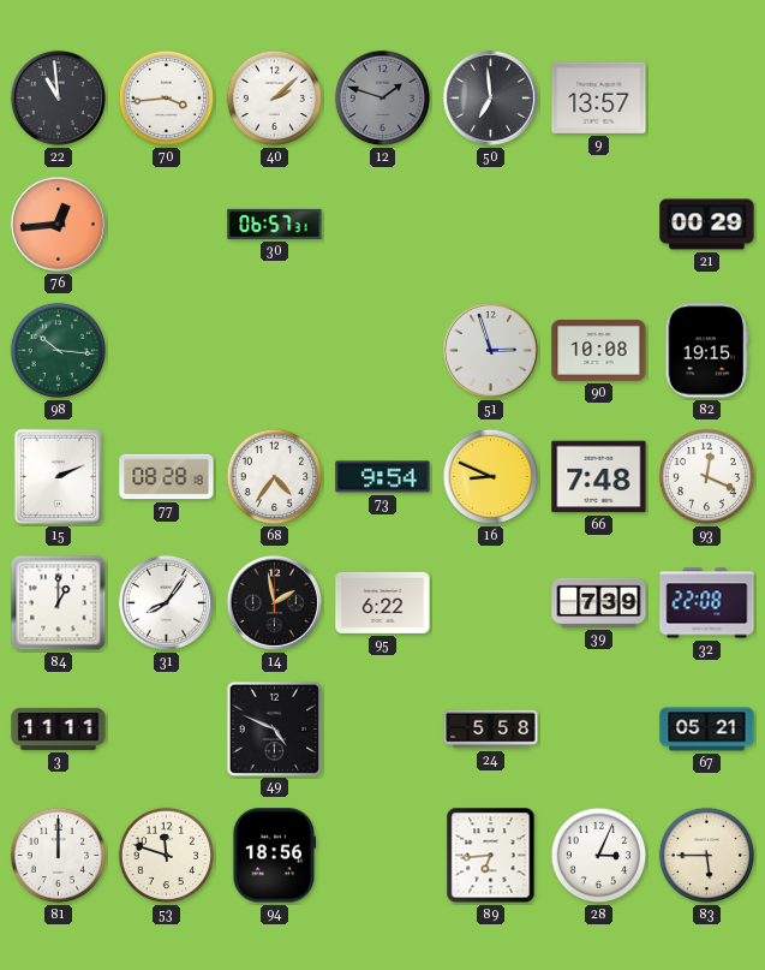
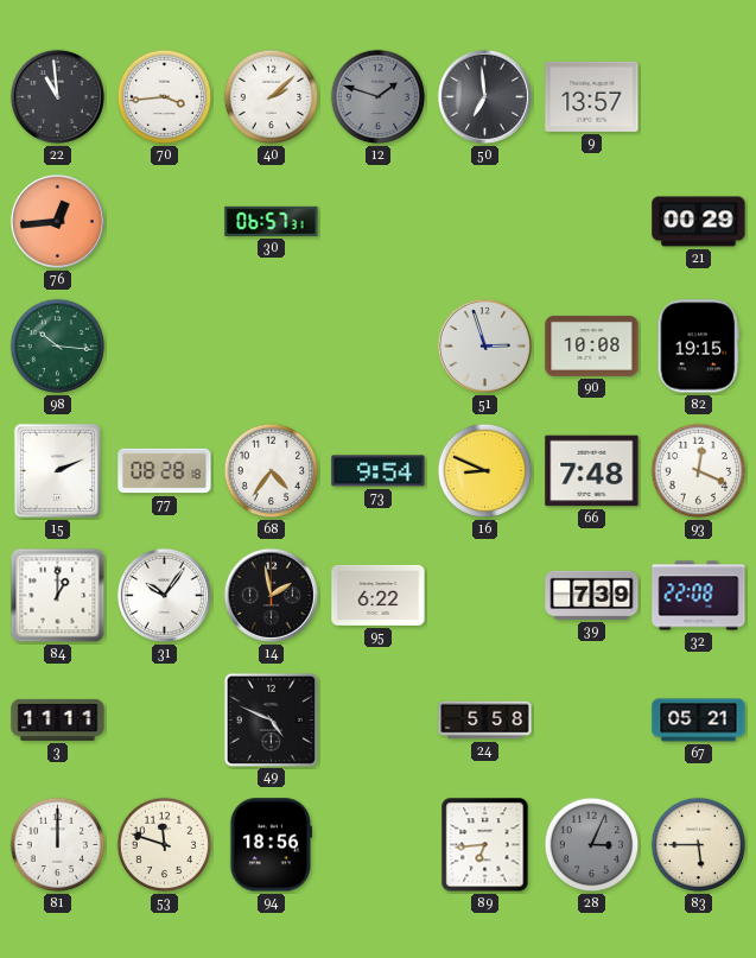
31: 8:06 -> 10:06 (164, 595)
28 dial: white -> grey (592, 845)
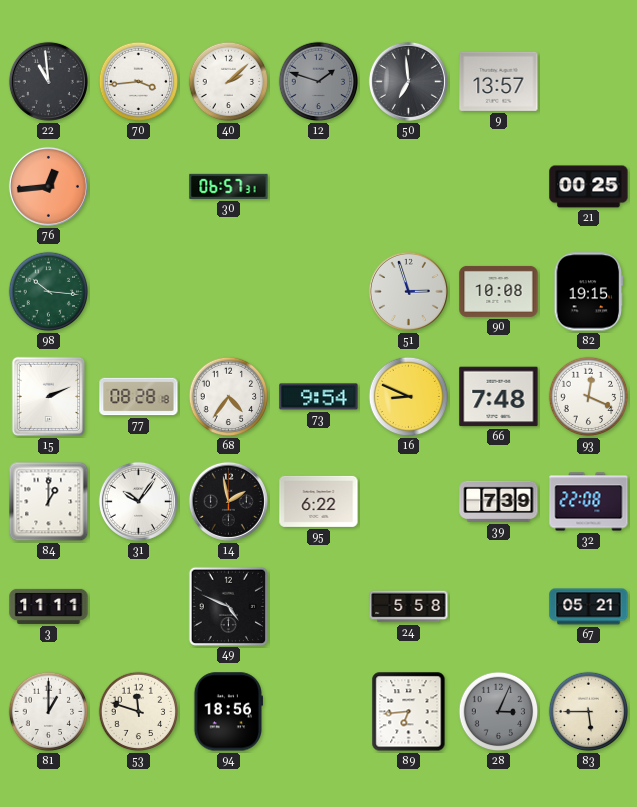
21: 00:29 -> 00:25 (589, 187)
81: 12:00 -> 1:00 (49, 712)
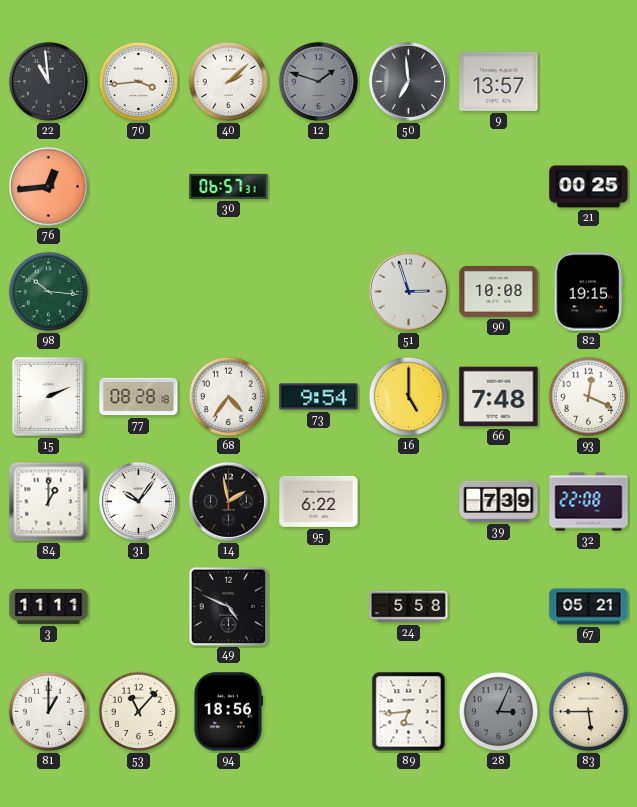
16: 8:49 -> 5:00 (409, 397)
53: 11:48 -> 11:07 (139, 712)
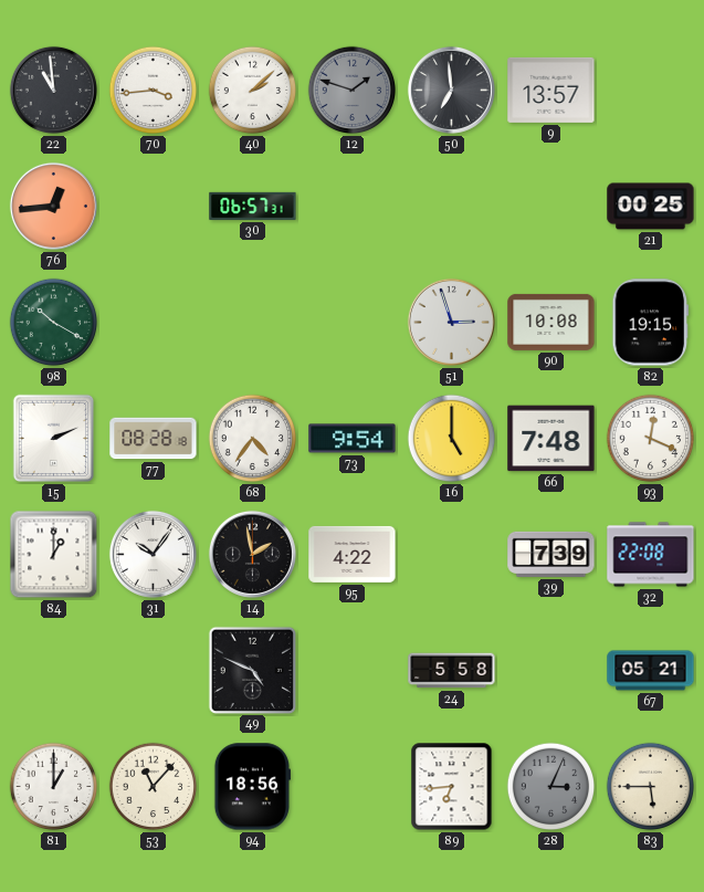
98: 10:16 -> 10:20 (54, 323)
95: 6:22 -> 4:22 (353, 554)
3: 11:11 -> none (49, 606)
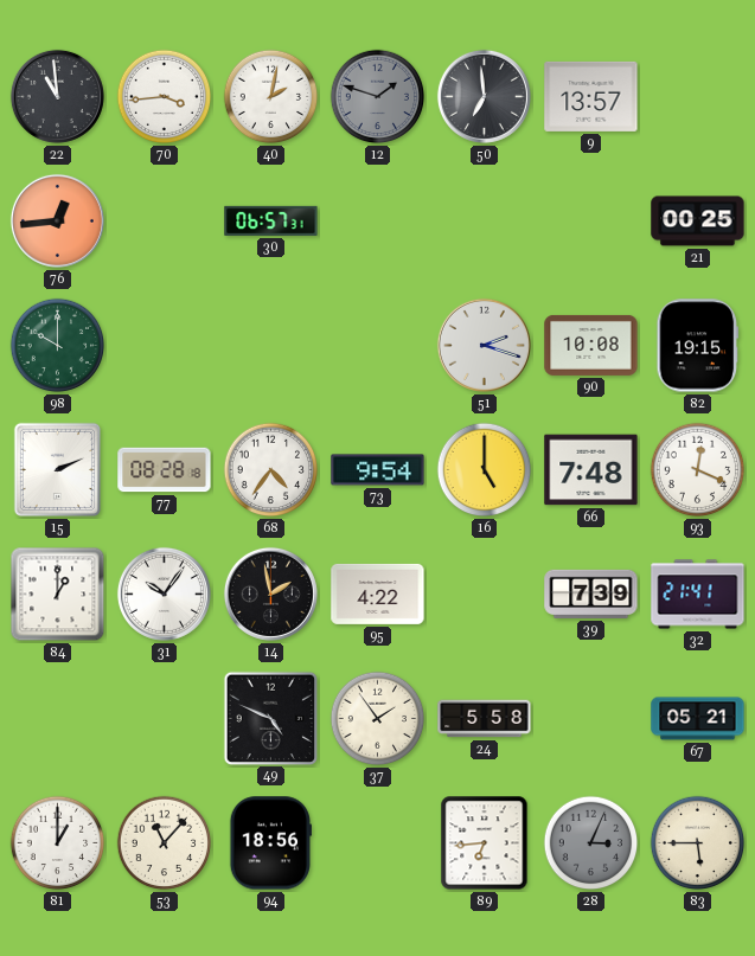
40: 2:08 -> 2:02 (271, 97)
98: 10:20 -> 10:00 (58, 346)
51: 2:57 -> 2:18 (484, 345)
32: 22:08 -> 21:41 (698, 595)
37: none -> 1:54 (378, 719)
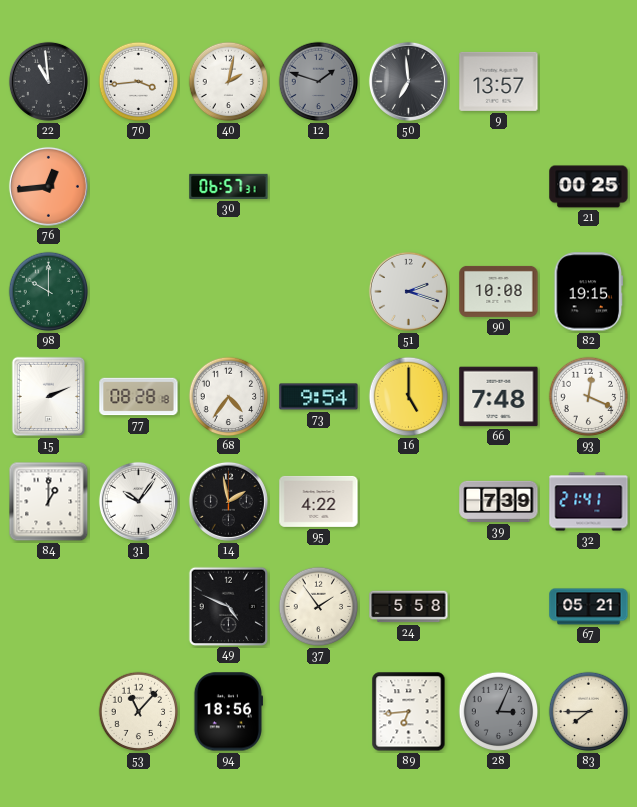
81: 1:00 -> none (58, 843)
83: 5:45 -> 7:45 (589, 712)
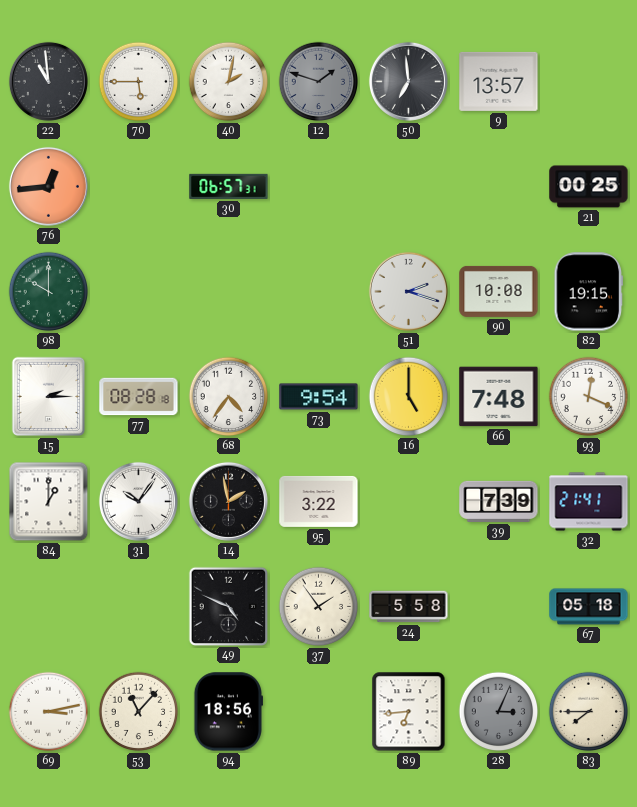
70: 3:44 -> 5:45 (139, 82)
15: 2:11 -> 2:15 (49, 397)
95: 4:22 -> 3:22 (319, 501)
67: 05:21 -> 05:18 (589, 607)
69: none -> 3:13 (49, 712)
